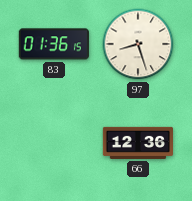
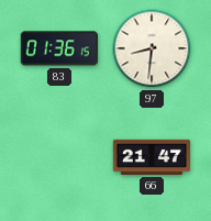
97: 8:27 -> 8:31 (152, 48)
66: 12:36 -> 21:47 (151, 157)
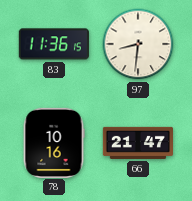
83: 01:36 -> 11:36 (54, 44)
78: none -> 10:16 (54, 142)
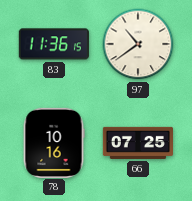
97: 8:31 -> 10:39 (138, 44)
66: 21:47 -> 07:25 (137, 143)
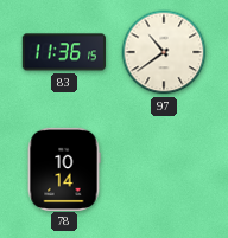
78: 10:16 -> 10:14 (64, 168)
66: 07:25 -> none (137, 143)
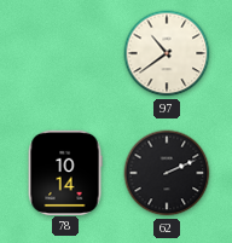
83: 11:36 -> none (64, 52)
62: none -> 2:11 (167, 173)
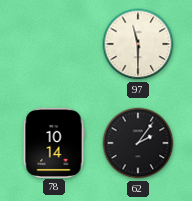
97: 10:39 -> 11:30 (138, 44)
62: 2:11 -> 2:06 (138, 143)
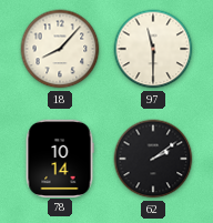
18: none -> 8:07 (60, 49)
62: 2:06 -> 2:09 (153, 159)
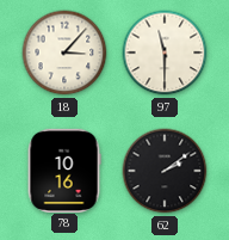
18: 8:07 -> 3:07 (64, 53)
78: 10:14 -> 10:16 (64, 170)
